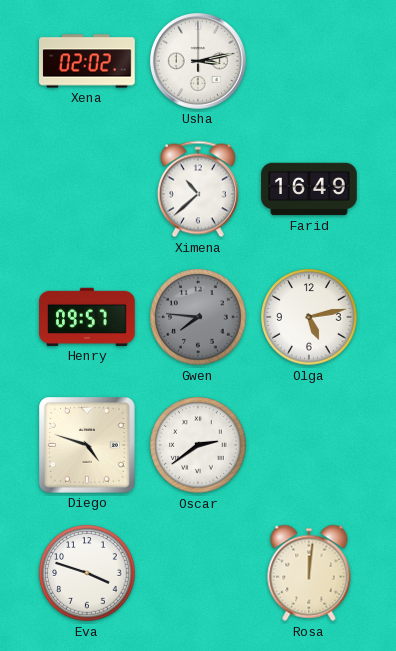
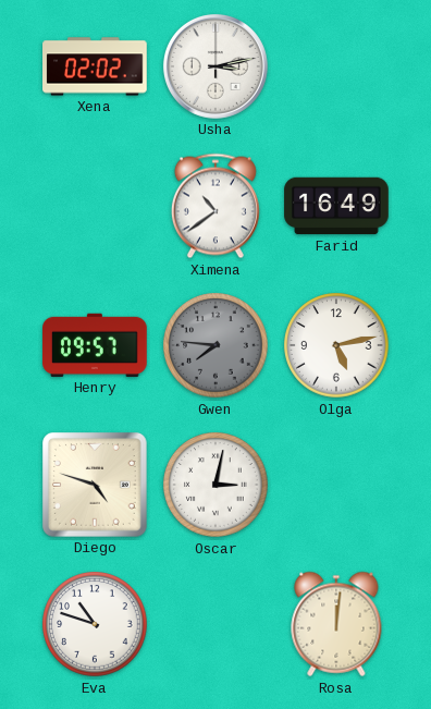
Ximena: 10:38 -> 10:39 (215, 206)
Oscar: 2:39 -> 3:02 (215, 485)
Eva: 3:48 -> 10:48 (95, 624)
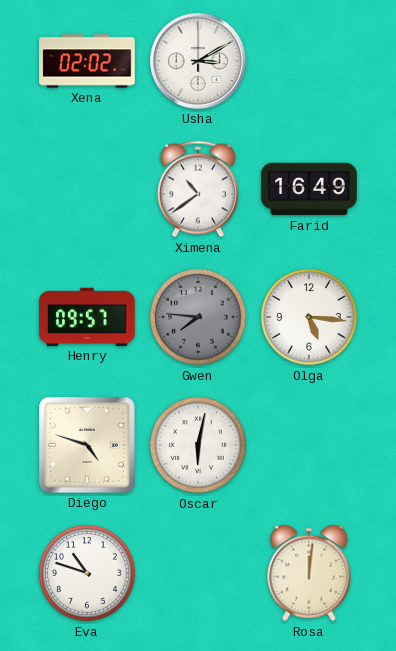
Usha: 3:13 -> 3:10 (198, 61)
Olga: 5:13 -> 5:16 (309, 317)
Oscar: 3:02 -> 6:02 (198, 445)
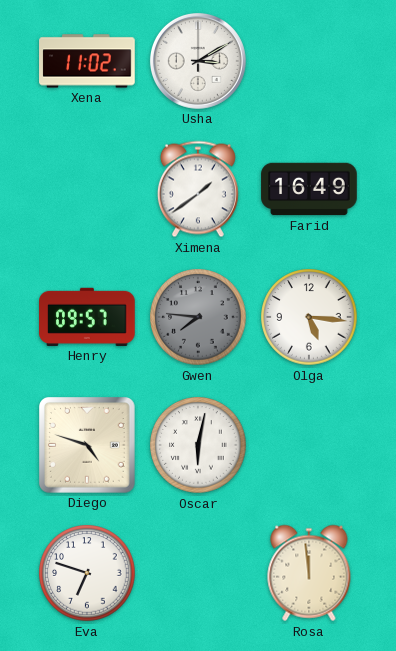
Xena: 02:02 -> 11:02 (87, 61)
Ximena: 10:39 -> 1:39 (198, 189)
Eva: 10:48 -> 6:48 (87, 573)
Rosa: 12:01 -> 11:59 (309, 573)
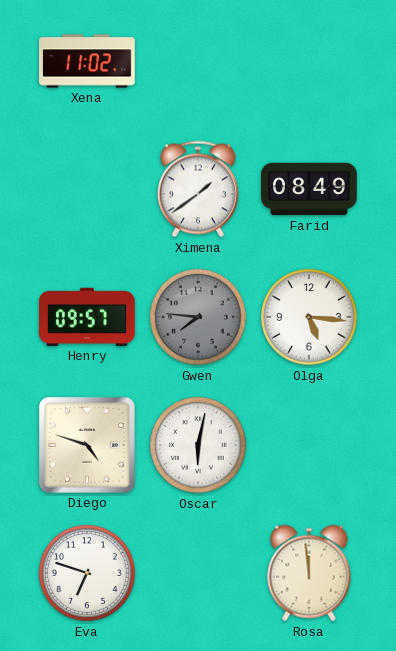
Usha: 3:10 -> none (198, 61)
Farid: 16:49 -> 08:49 (309, 189)
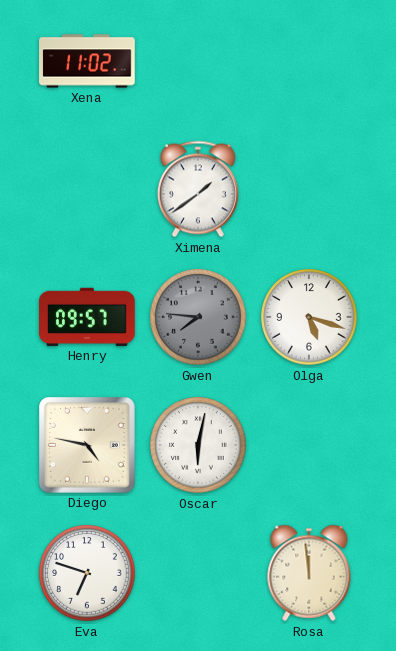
Farid: 08:49 -> none (309, 189)
Olga: 5:16 -> 5:18 (309, 317)
Diego: 4:48 -> 4:47 (88, 446)
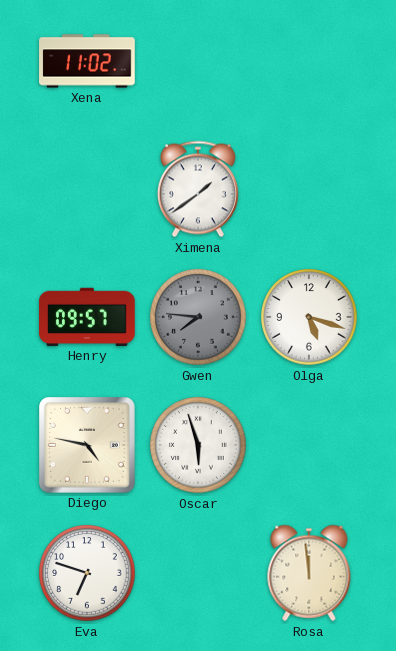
Oscar: 6:02 -> 5:57 (198, 445)
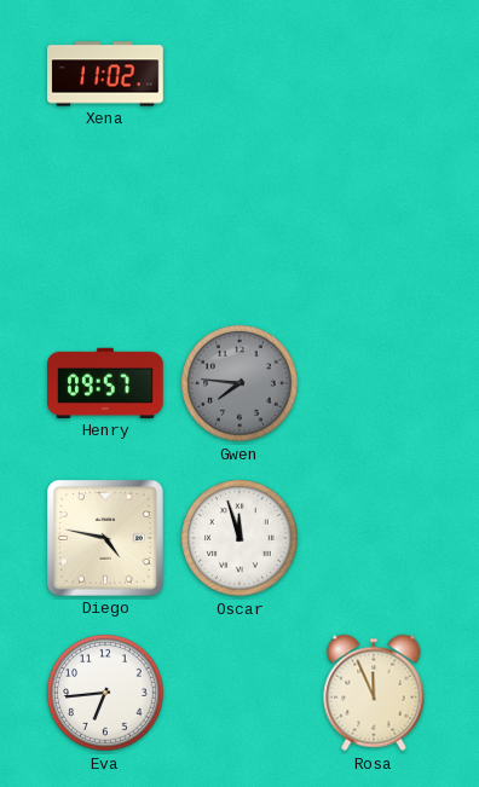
Ximena: 1:39 -> none (198, 189)
Olga: 5:18 -> none (309, 317)
Oscar: 5:57 -> 11:57 (239, 538)
Eva: 6:48 -> 6:44 (105, 693)
Rosa: 11:59 -> 11:56 (374, 693)
